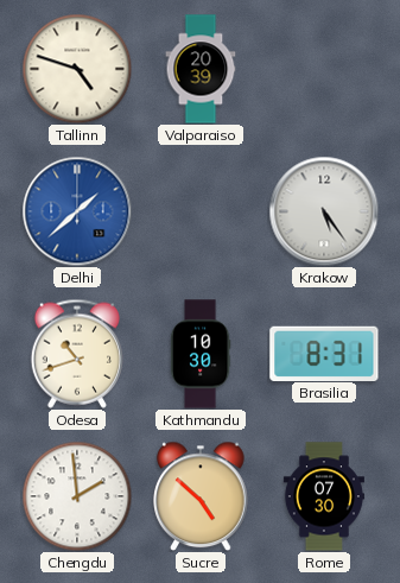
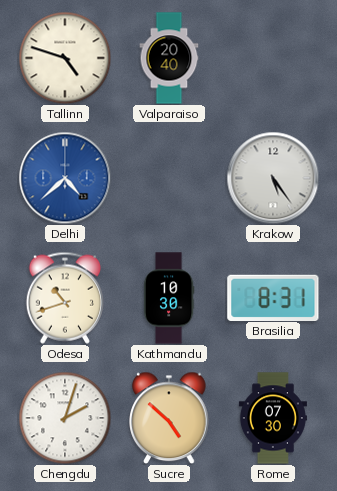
Valparaiso: 20:39 -> 20:40 (169, 58)
Delhi: 1:38 -> 4:38 (65, 178)
Chengdu: 1:59 -> 2:03 (65, 418)
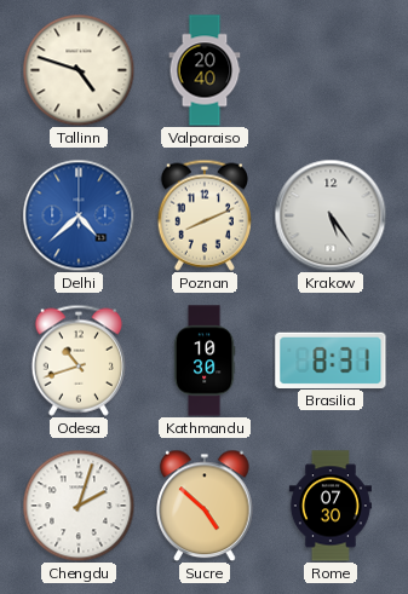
Poznan: none -> 8:11 (205, 215)
